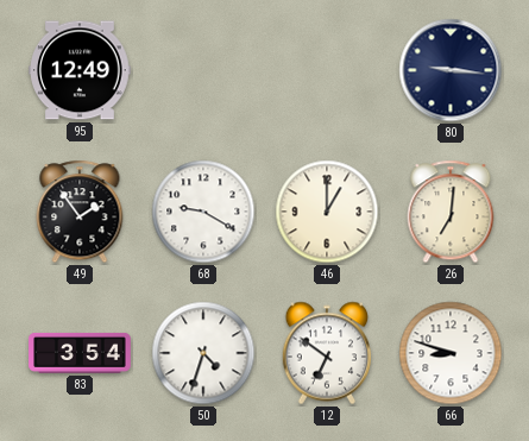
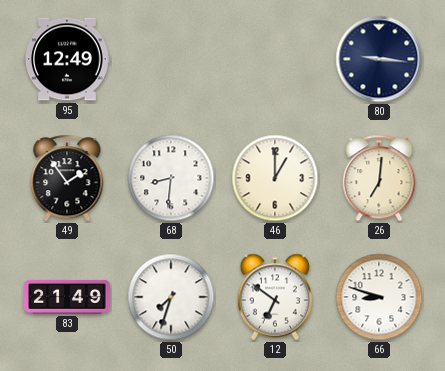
68: 9:20 -> 8:31 (171, 178)
83: 3:54 -> 21:49 (67, 297)
50: 4:33 -> 7:33 (171, 297)
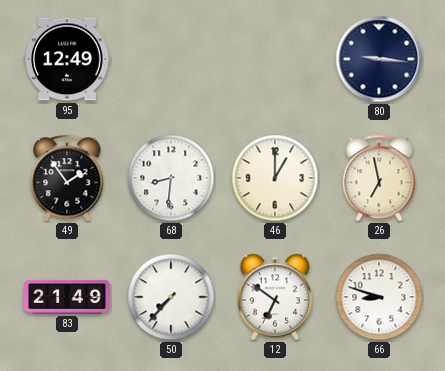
26: 7:01 -> 6:58 (379, 178)
50: 7:33 -> 7:37 (171, 297)
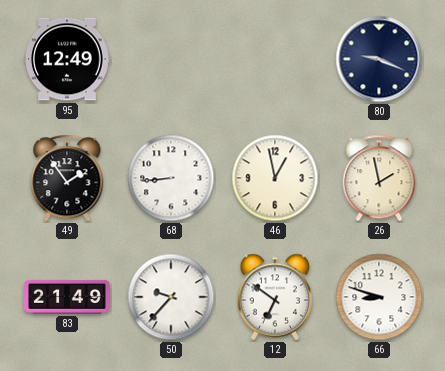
80: 9:16 -> 9:19 (379, 59)
68: 8:31 -> 8:44 (171, 178)
46: 1:00 -> 12:58 (275, 178)
26: 6:58 -> 1:58 (379, 178)
50: 7:37 -> 9:37 (171, 297)
